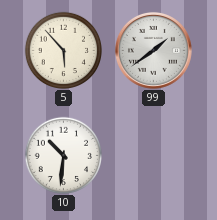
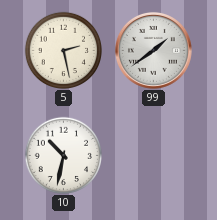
5: 5:53 -> 2:28 (63, 50)
10: 10:31 -> 10:32 (63, 155)
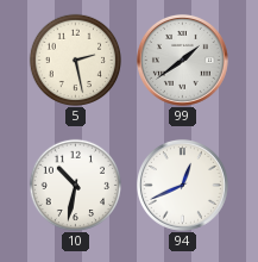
94: none -> 12:41 (182, 185)
